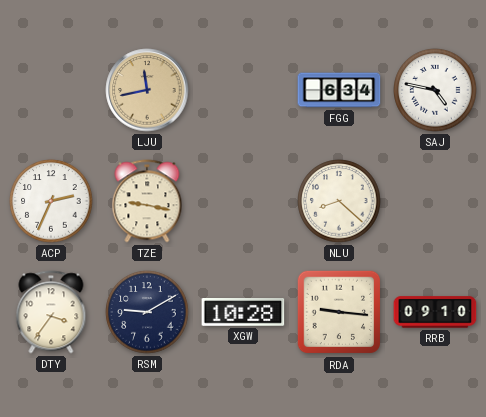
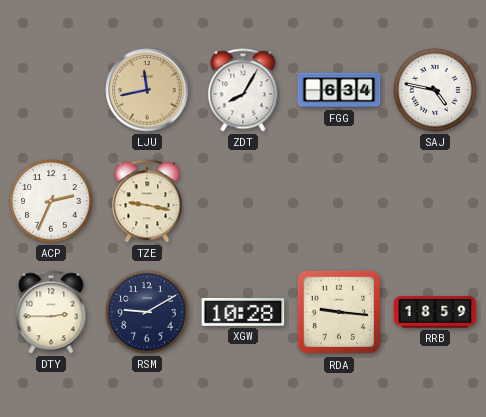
ZDT: none -> 8:05 (243, 90)
NLU: 8:22 -> none (339, 201)
DTY: 3:36 -> 2:45 (51, 312)
RRB: 09:10 -> 18:59 (435, 312)
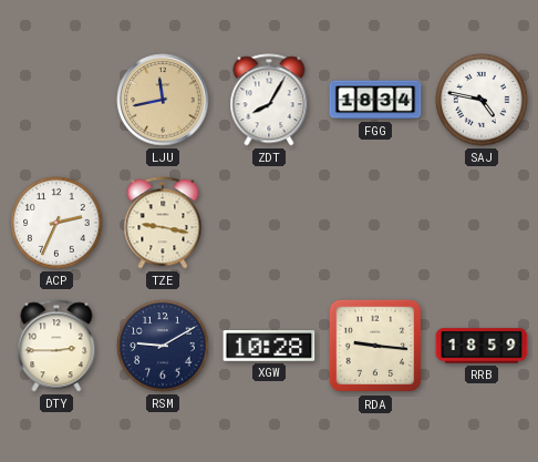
FGG: 6:34 -> 18:34 (375, 100)
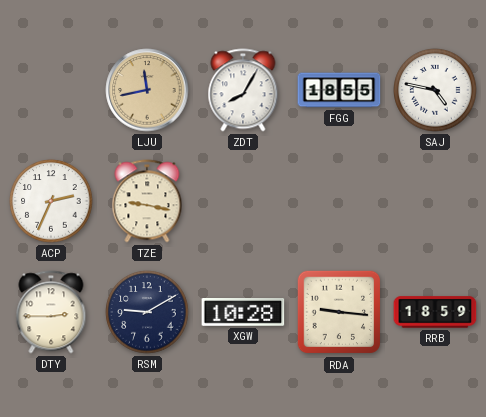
FGG: 18:34 -> 18:55 (339, 90)
